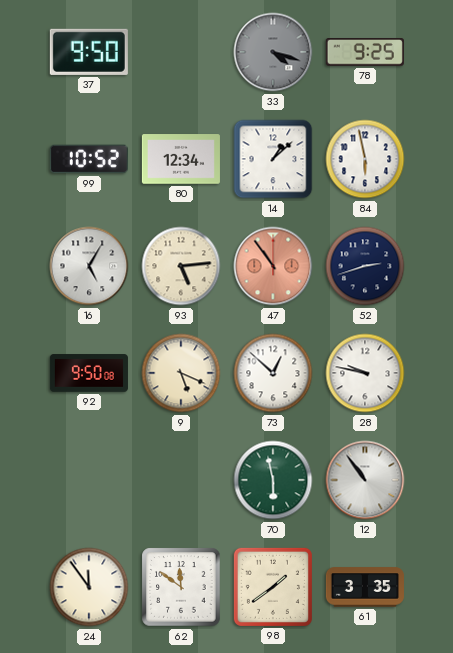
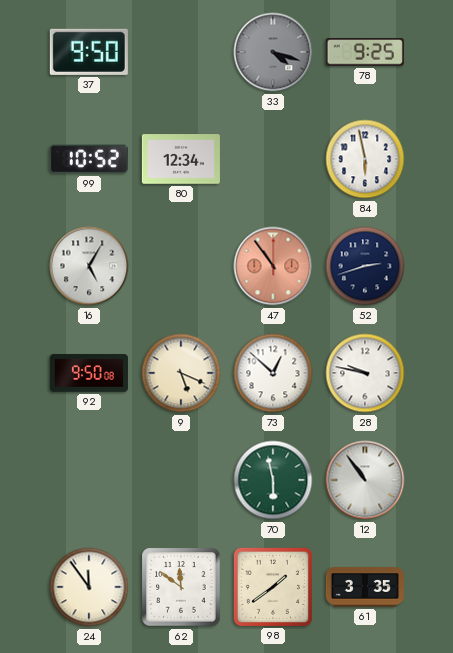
14: 1:08 -> none (273, 159)
93: 5:14 -> none (181, 266)
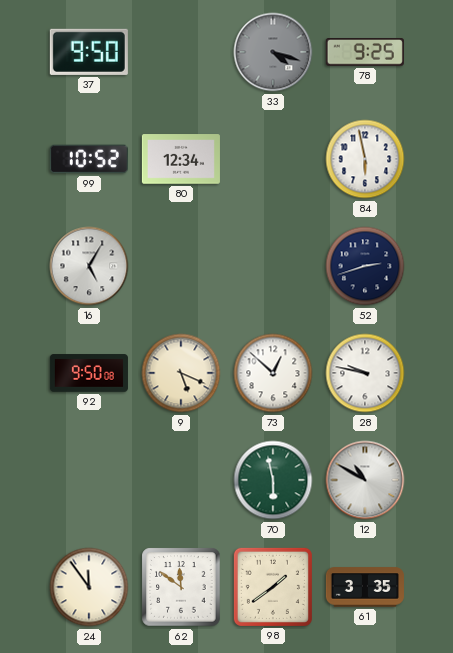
47: 10:54 -> none (273, 266)
12: 10:54 -> 10:50 (365, 480)
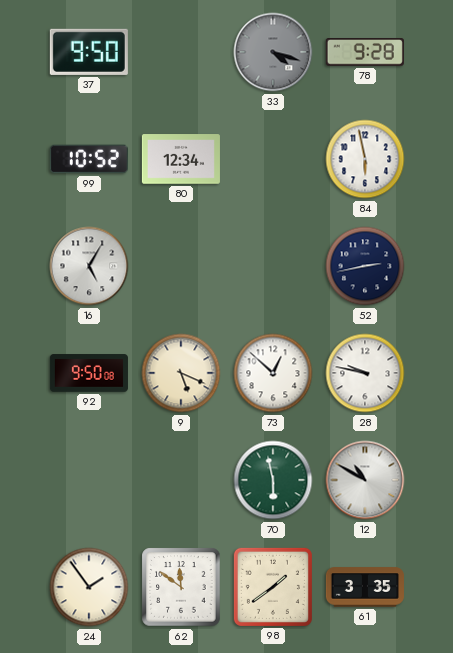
78: 9:25 -> 9:28 (365, 52)
52: 2:42 -> 2:43 (365, 266)
24: 11:54 -> 1:54 (89, 587)
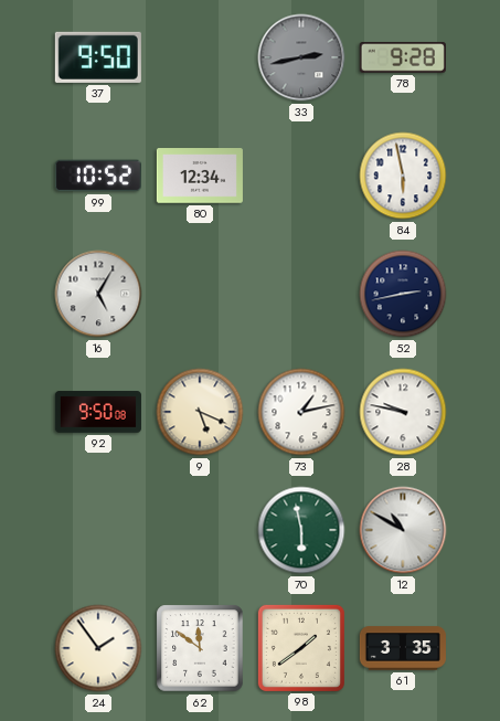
33: 4:18 -> 2:43 (301, 57)
73: 12:52 -> 1:13 (301, 412)
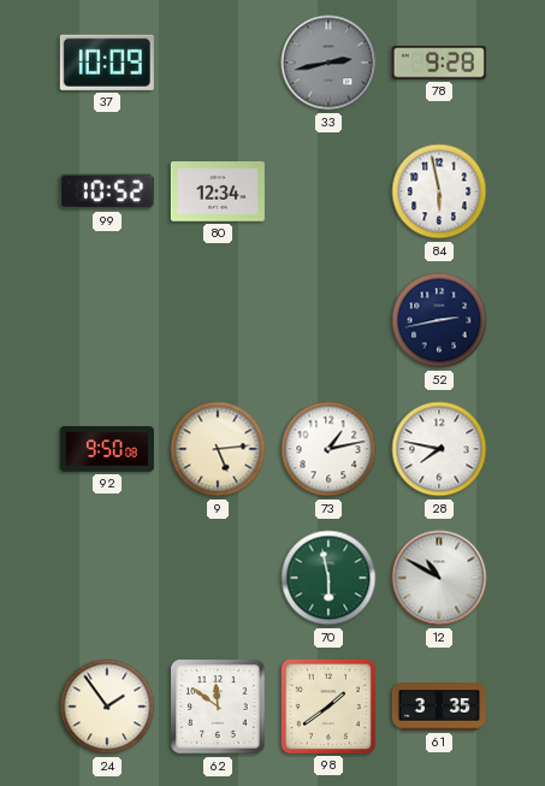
37: 9:50 -> 10:09 (107, 63)
16: 5:05 -> none (98, 294)
9: 5:19 -> 5:14 (218, 449)
28: 9:47 -> 7:47 (439, 449)
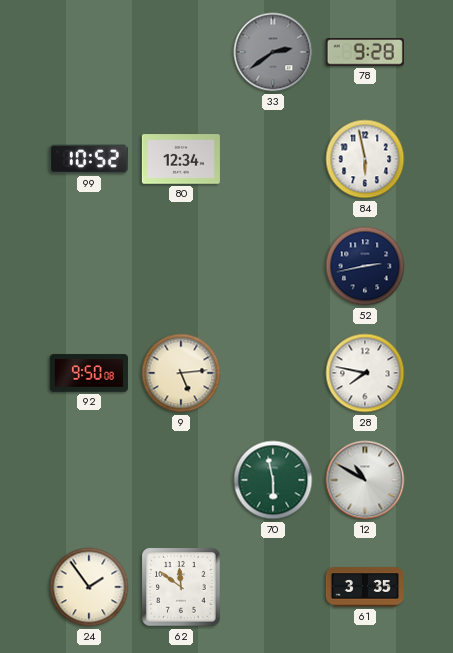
37: 10:09 -> none (107, 63)
33: 2:43 -> 2:39 (273, 52)
73: 1:13 -> none (328, 449)
98: 1:39 -> none (328, 707)
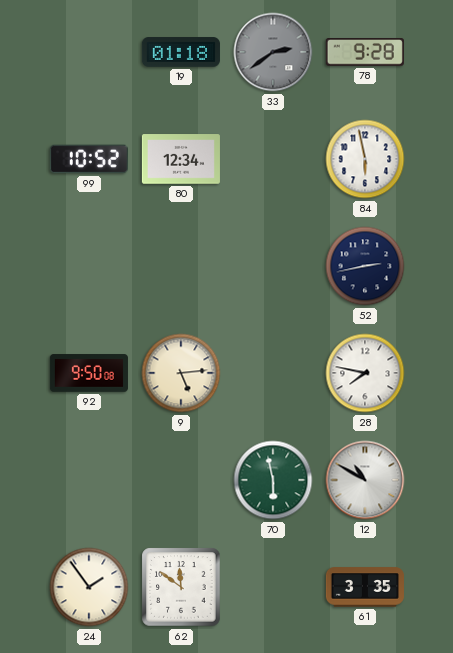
19: none -> 01:18 (181, 52)
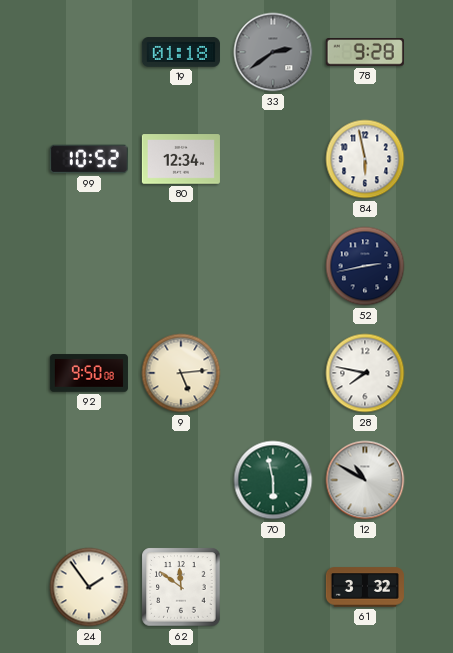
61: 3:35 -> 3:32 (365, 587)
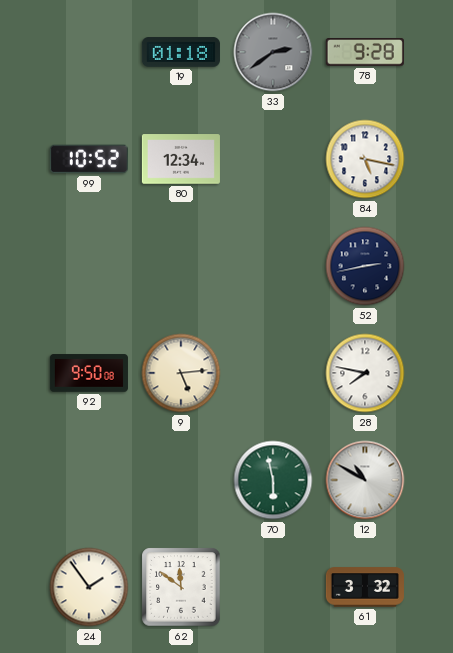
84: 5:58 -> 5:17 (365, 159)
